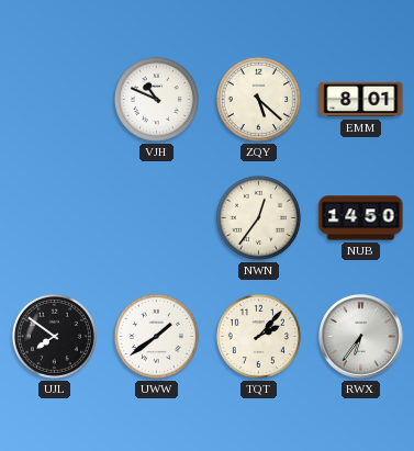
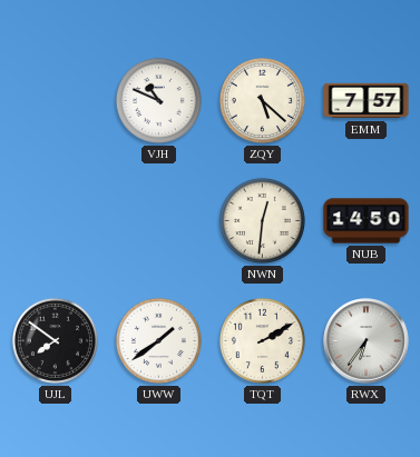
EMM: 8:01 -> 7:57 (367, 101)
NWN: 12:36 -> 12:31 (262, 220)
TQT: 2:07 -> 2:10 (262, 340)
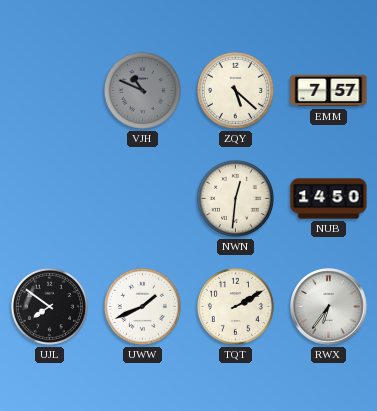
VJH dial: white -> grey (142, 90)
UWW: 1:39 -> 1:41 (142, 306)
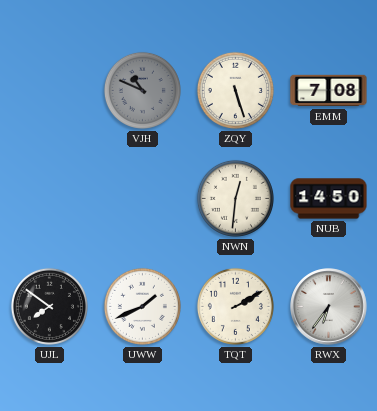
ZQY: 5:22 -> 5:27 (235, 90)
EMM: 7:57 -> 7:08 (329, 91)
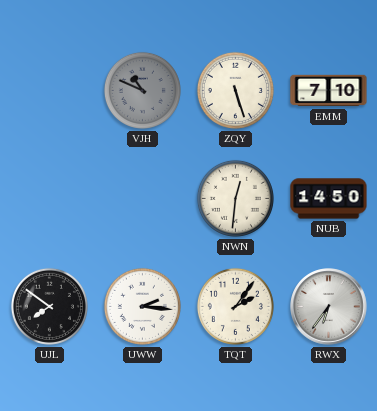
EMM: 7:08 -> 7:10 (329, 91)
UWW: 1:41 -> 2:16 (142, 306)
TQT: 2:10 -> 2:06 (235, 306)
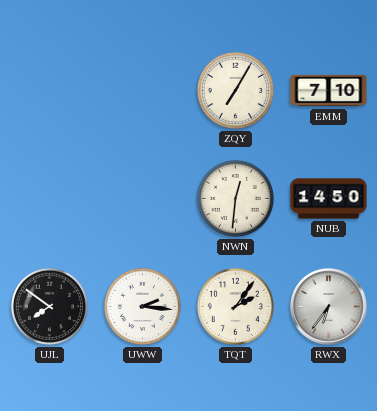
VJH: 10:49 -> none (142, 90)
ZQY: 5:27 -> 7:05 (235, 90)
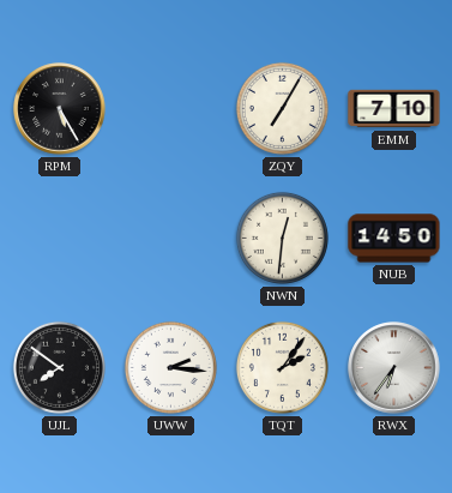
RPM: none -> 5:25 (60, 109)
